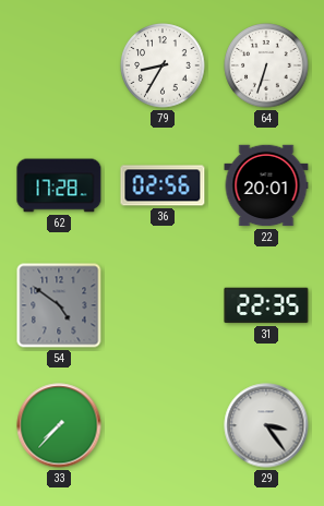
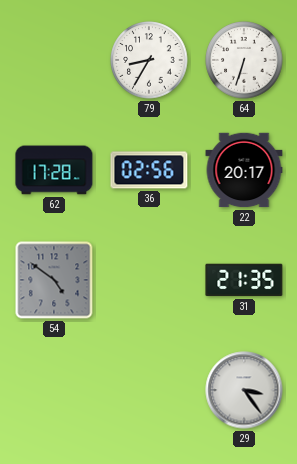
22: 20:01 -> 20:17 (244, 170)
31: 22:35 -> 21:35 (244, 280)
33: 7:37 -> none (59, 425)
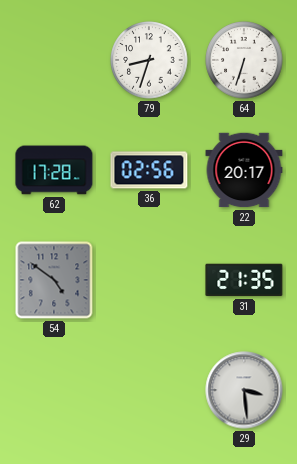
79: 8:35 -> 8:33 (149, 60)
29: 3:24 -> 3:29 (244, 390)
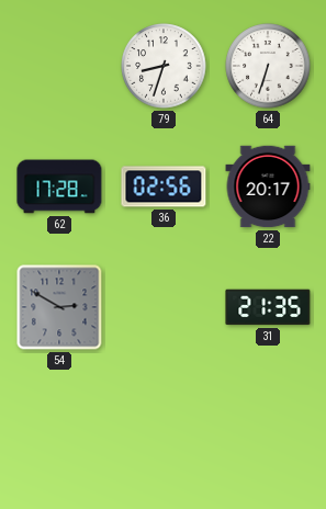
54: 4:51 -> 2:50 (59, 307)
29: 3:29 -> none (244, 390)
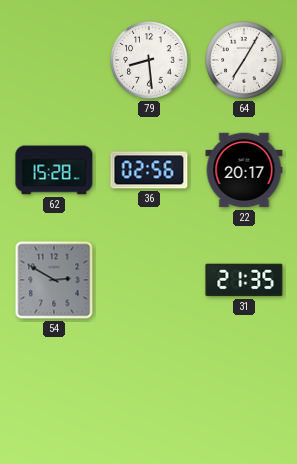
79: 8:33 -> 8:29 (149, 60)
64: 6:33 -> 7:05 (244, 60)
62: 17:28 -> 15:28 (54, 170)
